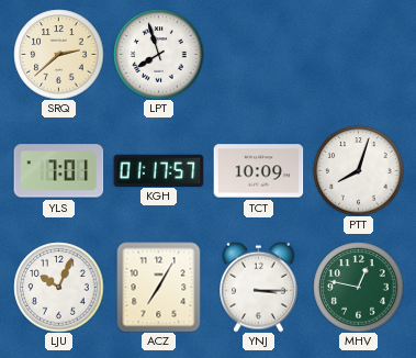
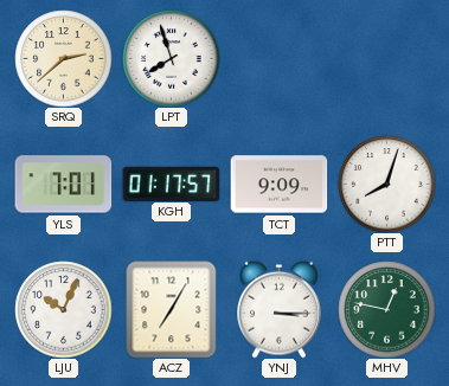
TCT: 10:09 -> 9:09 (278, 185)
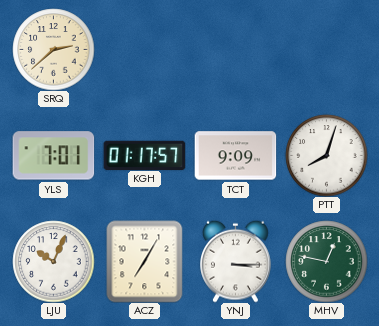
LPT: 7:57 -> none (171, 58)
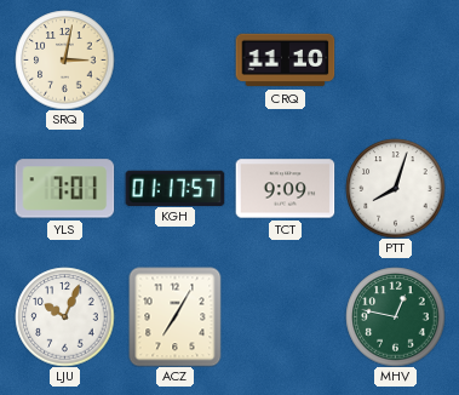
SRQ: 2:38 -> 3:02 (64, 59)
CRQ: none -> 11:10 (285, 61)
YNJ: 3:15 -> none (236, 261)
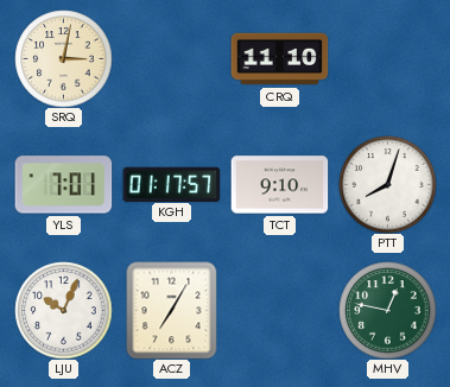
TCT: 9:09 -> 9:10 (279, 185)
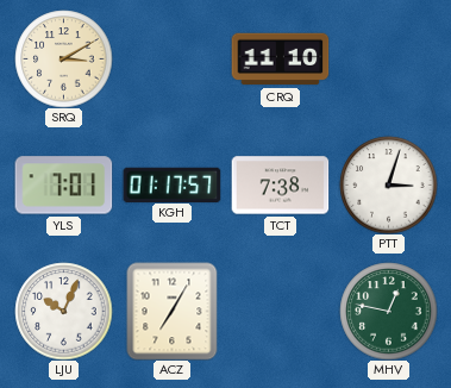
SRQ: 3:02 -> 3:10 (63, 58)
TCT: 9:10 -> 7:38 (280, 186)
PTT: 8:03 -> 3:03 (388, 184)
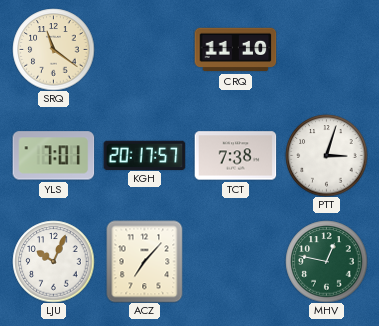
SRQ: 3:10 -> 11:21 (53, 49)
KGH: 01:17 -> 20:17 (144, 155)
ACZ: 7:05 -> 7:07 (145, 261)
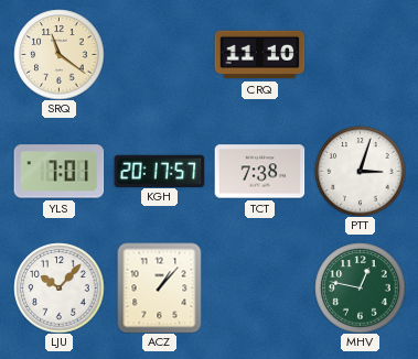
LJU: 10:04 -> 10:07 (58, 287)
ACZ: 7:07 -> 1:07 (160, 287)
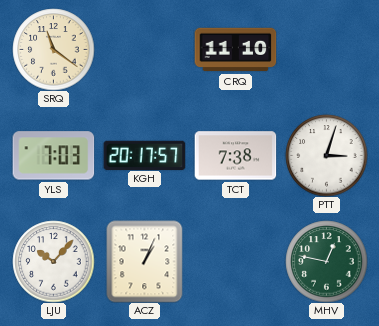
YLS: 7:01 -> 7:03 (53, 156)
ACZ: 1:07 -> 1:04 (145, 261)
